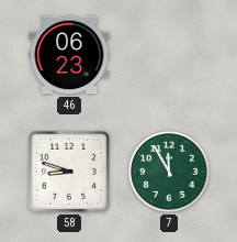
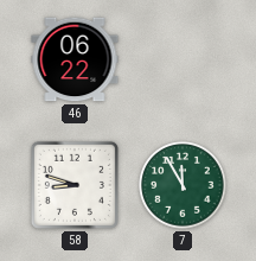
46: 06:23 -> 06:22 (75, 59)
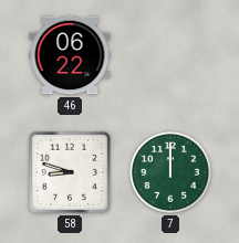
7: 11:55 -> 12:00 (170, 172)
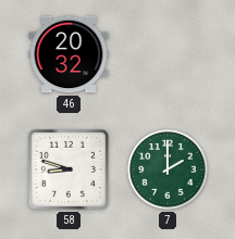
46: 06:22 -> 20:32 (69, 54)
7: 12:00 -> 2:00 (168, 169)
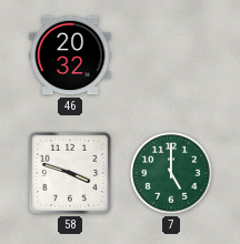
58: 8:48 -> 3:48 (70, 173)
7: 2:00 -> 5:00 (171, 173)
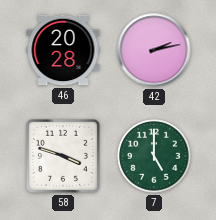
46: 20:32 -> 20:28 (63, 50)
42: none -> 2:13 (154, 50)
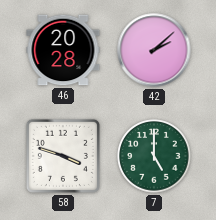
42: 2:13 -> 2:08 (154, 50)
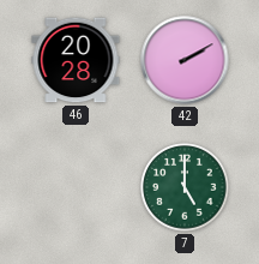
42: 2:08 -> 2:10 (185, 60)
58: 3:48 -> none (63, 156)
